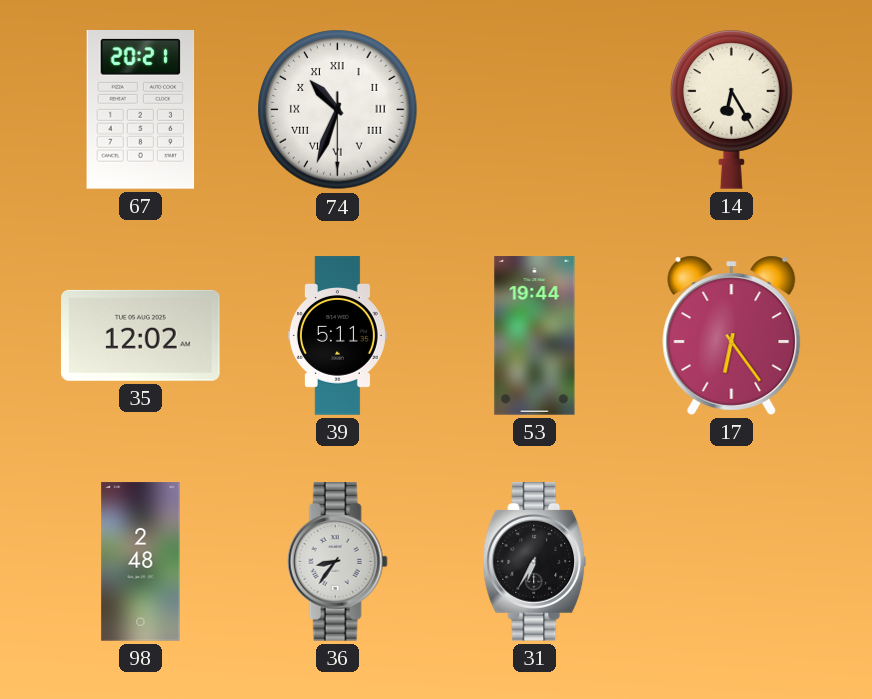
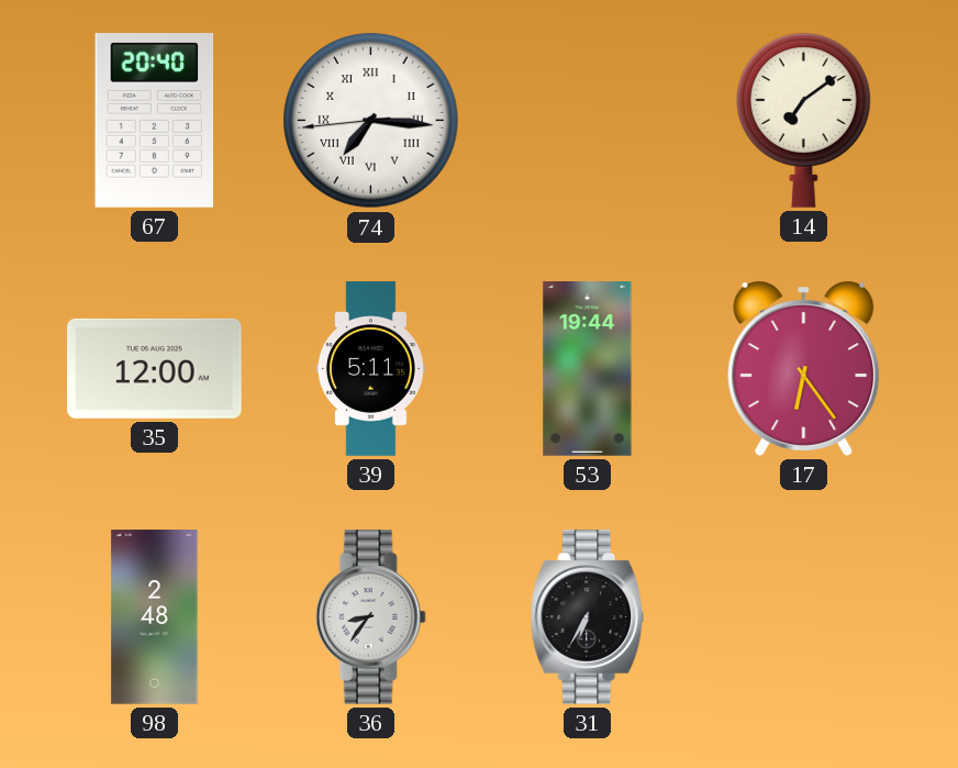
67: 20:21 -> 20:40 (155, 121)
74: 10:33 -> 7:15 (371, 121)
14: 6:25 -> 7:09 (804, 120)
35: 12:02 -> 12:00 (155, 368)
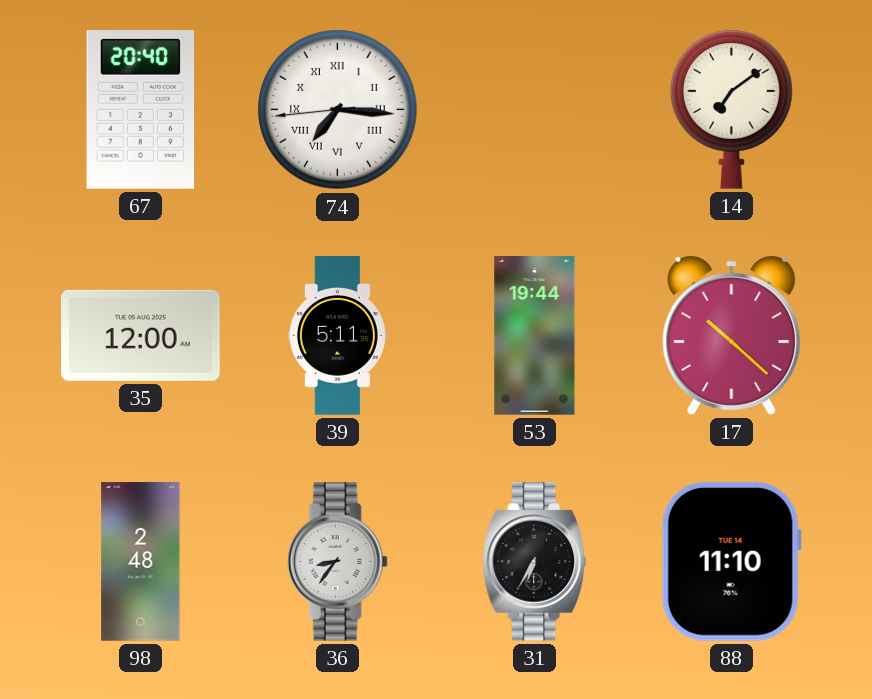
17: 6:24 -> 10:22 (732, 335)
88: none -> 11:10 (731, 561)
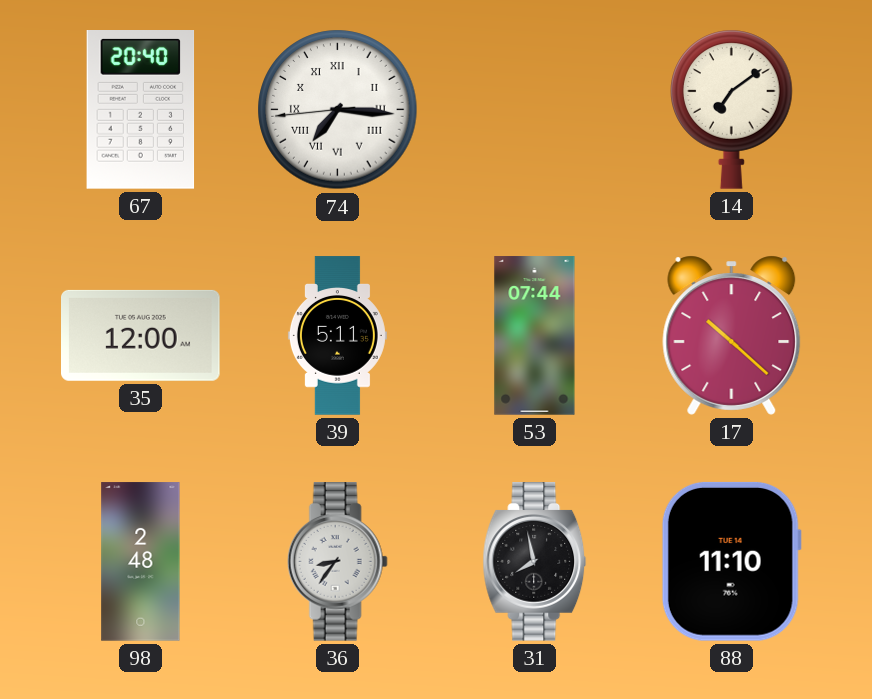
53: 19:44 -> 07:44 (535, 336)
31: 6:35 -> 7:58 (535, 562)
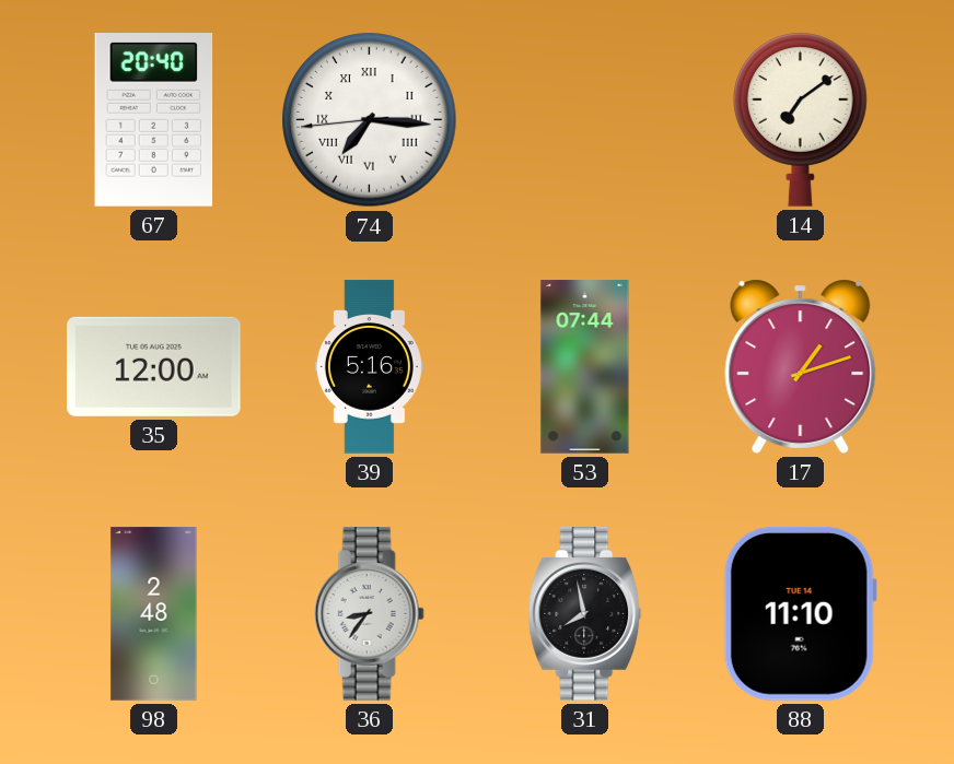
39: 5:11 -> 5:16 (369, 367)
17: 10:22 -> 1:12 (801, 366)
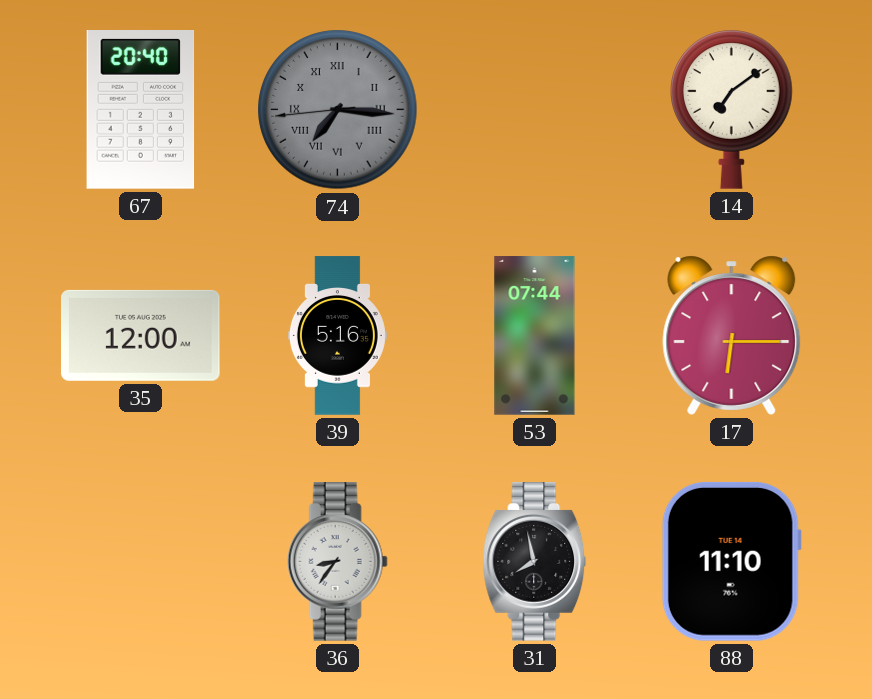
74 dial: white -> grey (338, 110)
17: 1:12 -> 6:15 (732, 335)
98: 2:48 -> none (154, 614)
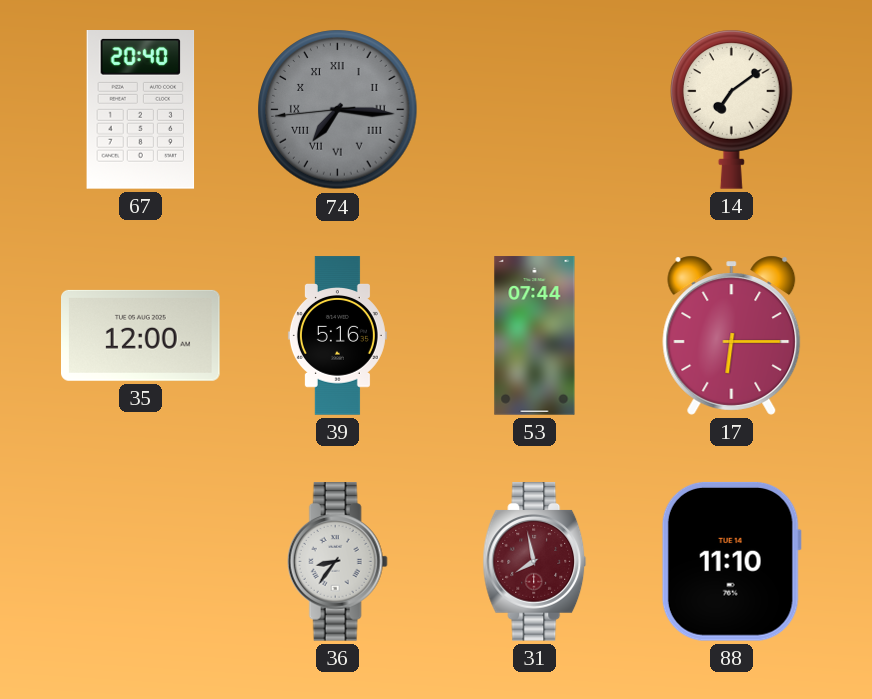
31 dial: black -> burgundy (535, 562)
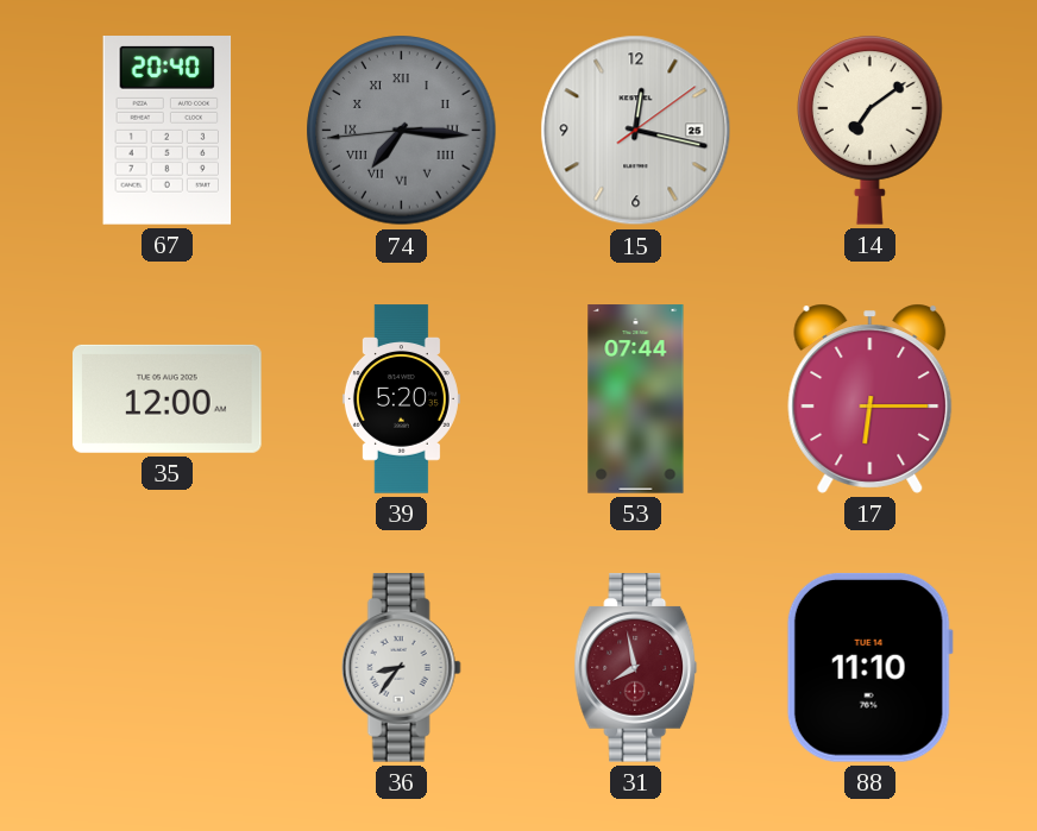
15: none -> 12:17 (636, 131)
39: 5:16 -> 5:20 (401, 399)
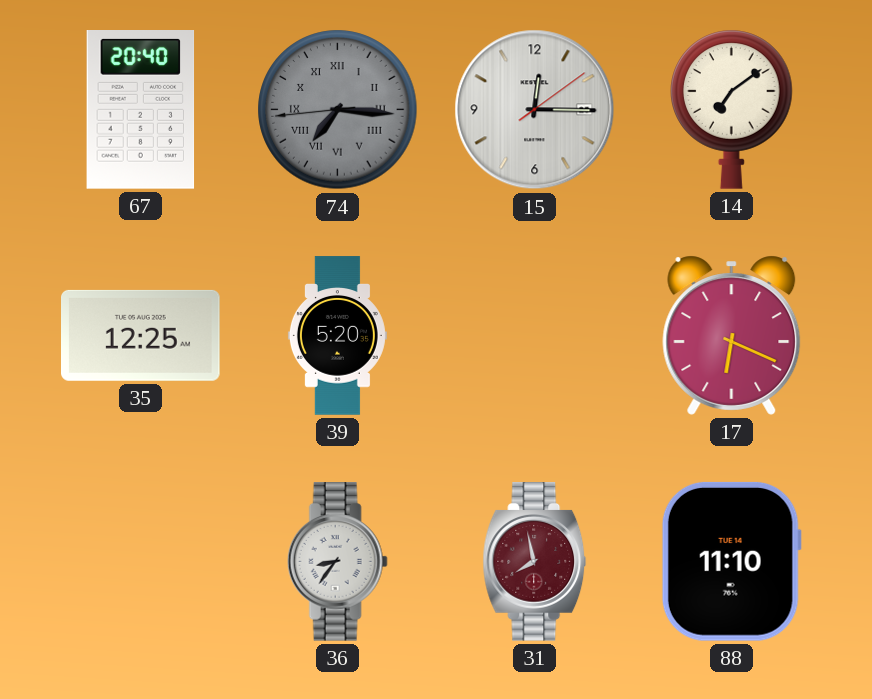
15: 12:17 -> 12:15 (535, 110)
35: 12:00 -> 12:25 (141, 335)
53: 07:44 -> none (636, 399)
17: 6:15 -> 6:19 (732, 335)
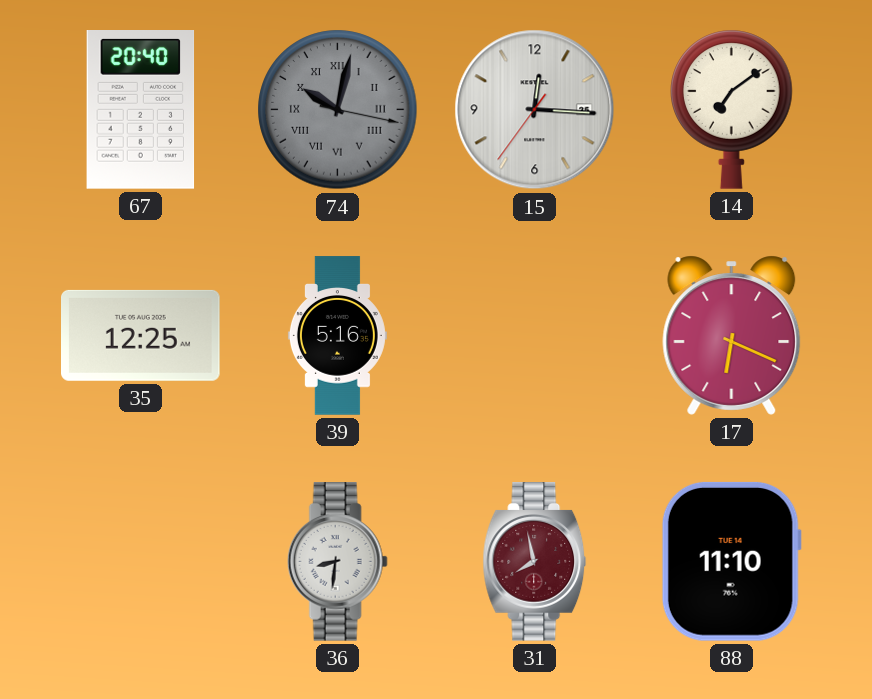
74: 7:15 -> 10:02 (338, 110)
15: 12:15:09 -> 12:15:36 (535, 110)
39: 5:20 -> 5:16 (337, 336)
36: 8:36 -> 8:31 (337, 562)
